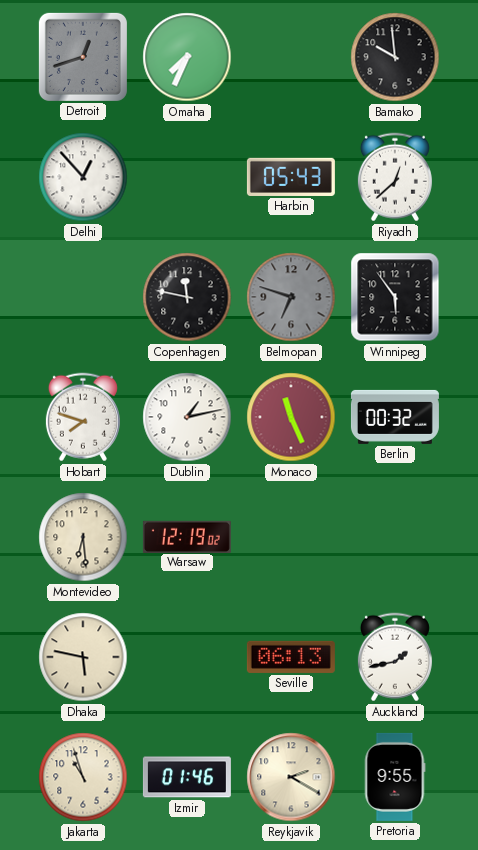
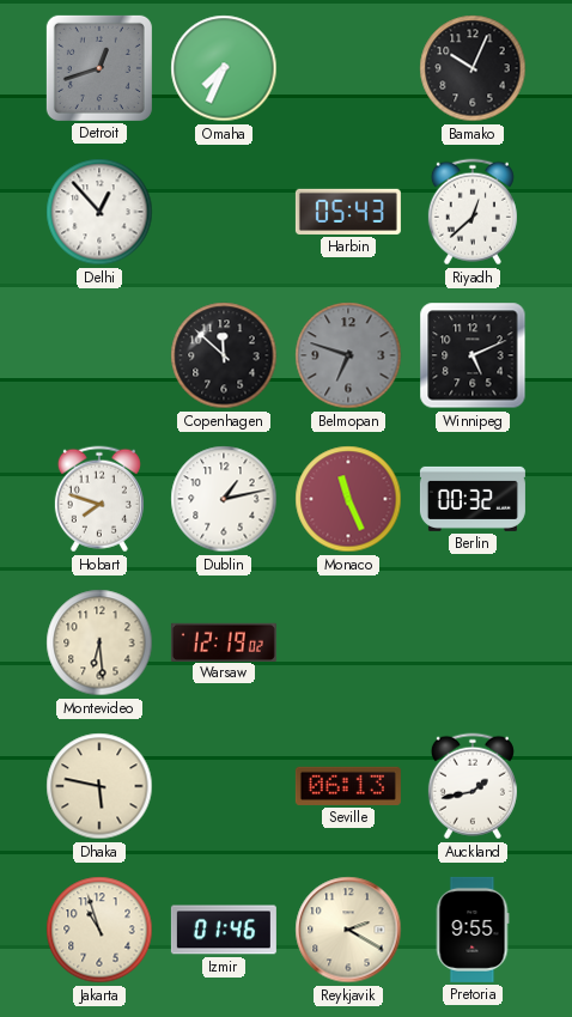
Bamako: 9:59 -> 10:04 (473, 68)
Copenhagen: 11:47 -> 11:52 (224, 355)
Winnipeg: 5:54 -> 5:11 (473, 355)
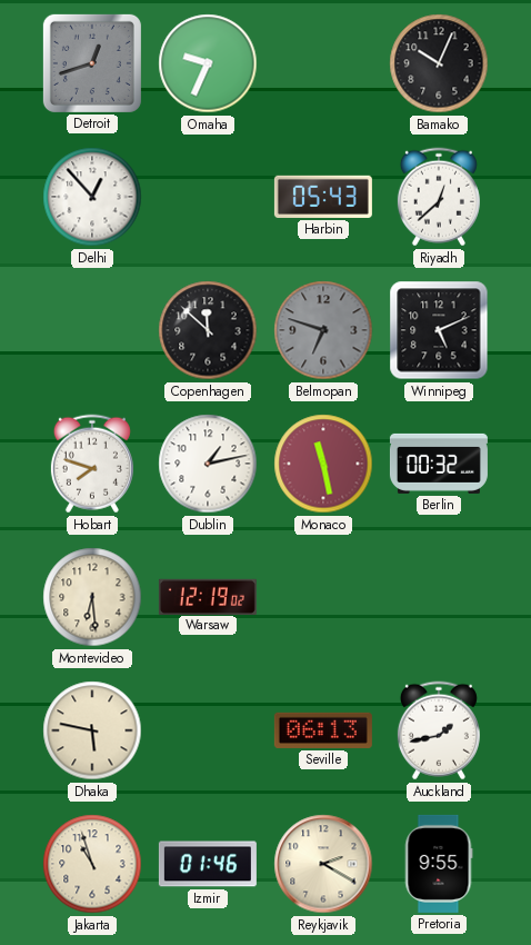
Omaha: 7:34 -> 9:34 (208, 63)
Monaco: 11:26 -> 11:28 (323, 464)
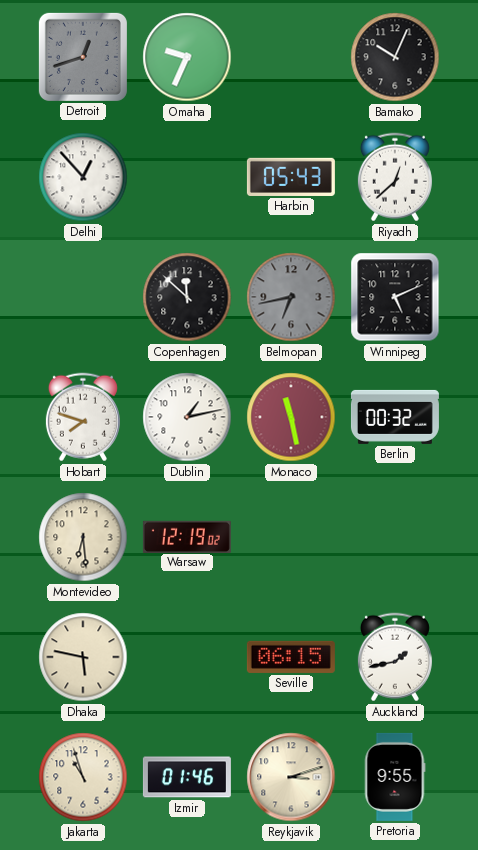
Belmopan: 6:48 -> 6:43 (291, 297)
Seville: 06:13 -> 06:15 (291, 657)
Reykjavik: 2:20 -> 3:12 (291, 777)
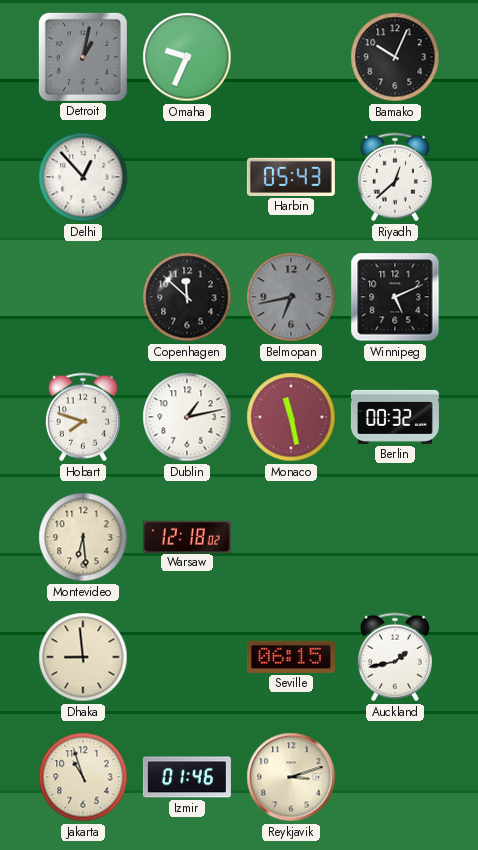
Detroit: 12:42 -> 1:02 (83, 57)
Warsaw: 12:19 -> 12:18 (187, 536)
Dhaka: 5:47 -> 8:59 (83, 657)
Pretoria: 9:55 -> none (395, 777)
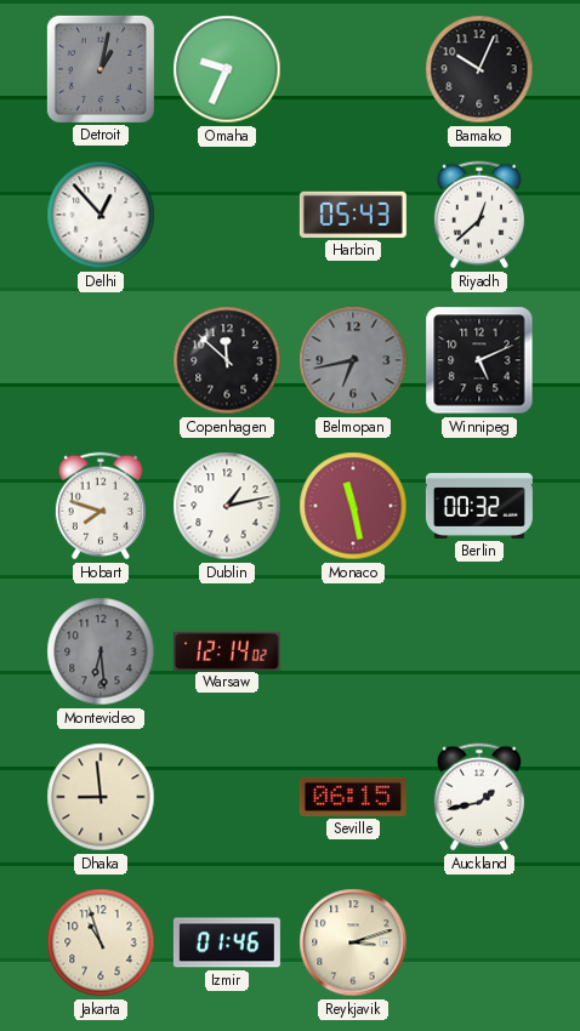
Montevideo dial: cream -> grey (101, 651)
Warsaw: 12:18 -> 12:14 (227, 650)
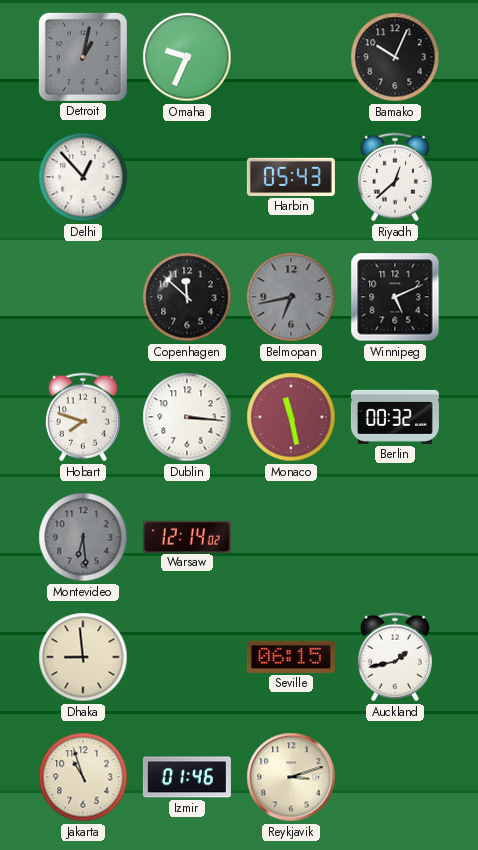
Dublin: 1:13 -> 3:16 (187, 417)
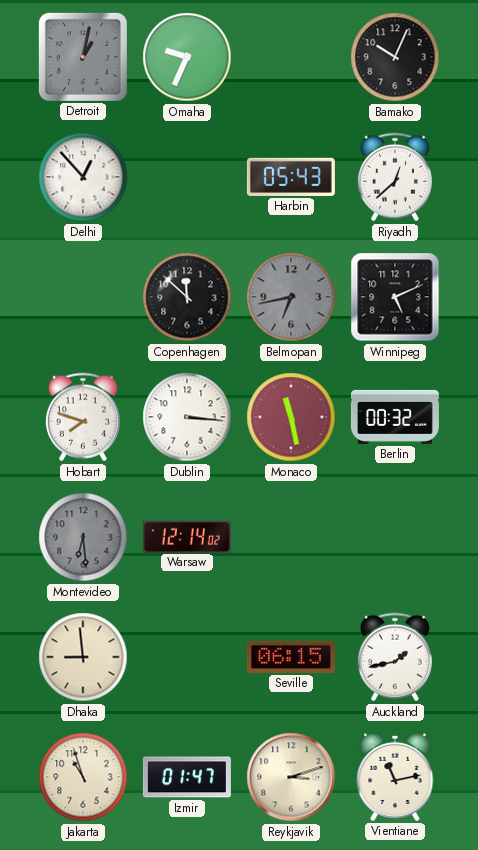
Izmir: 01:46 -> 01:47 (187, 777)
Vientiane: none -> 11:13 (395, 777)
